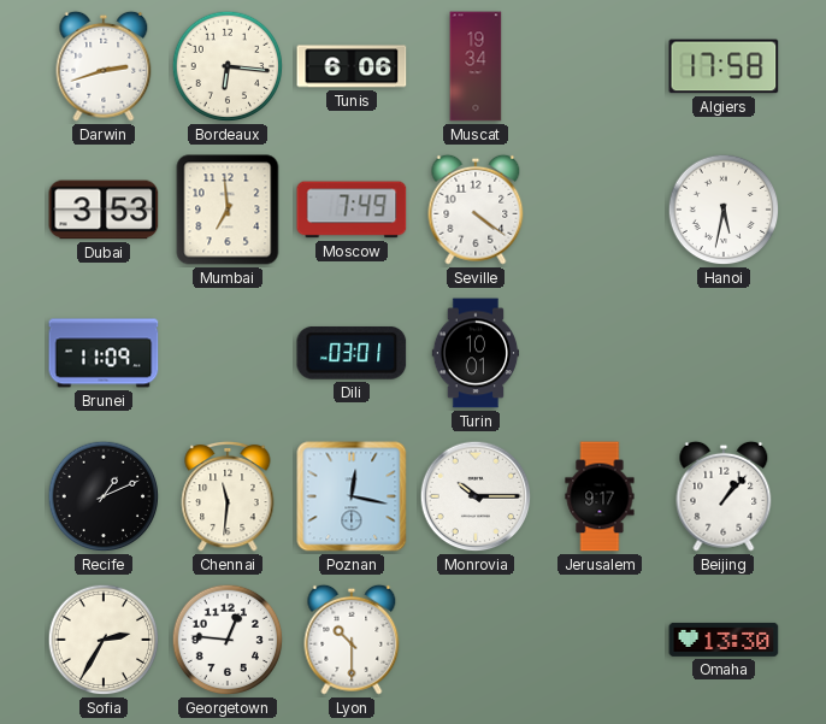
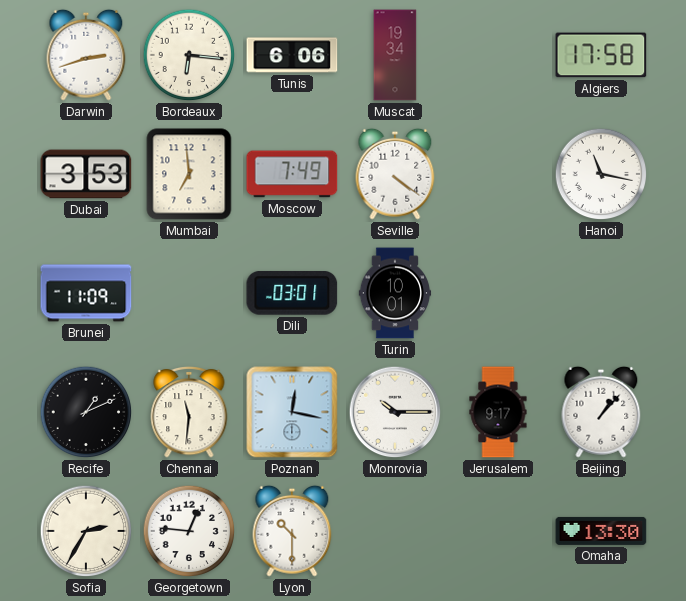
Hanoi: 5:32 -> 11:17 (601, 174)
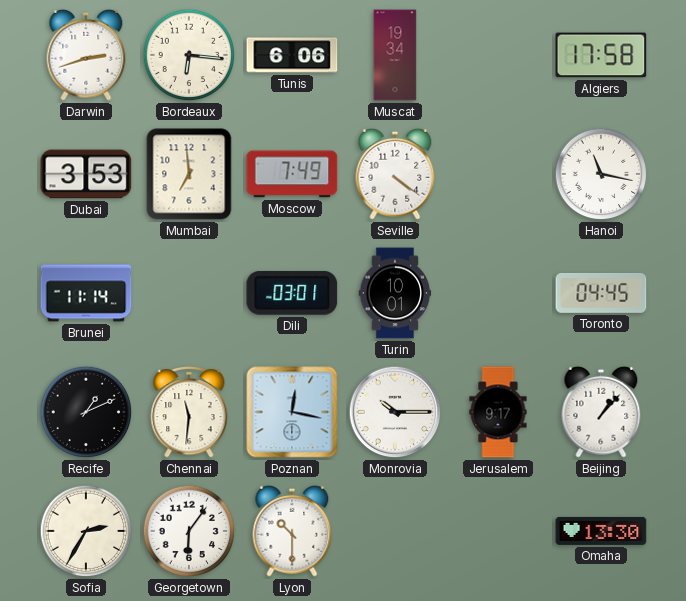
Brunei: 11:09 -> 11:14 (86, 293)
Toronto: none -> 04:45 (601, 293)
Georgetown: 12:46 -> 6:06 (189, 531)
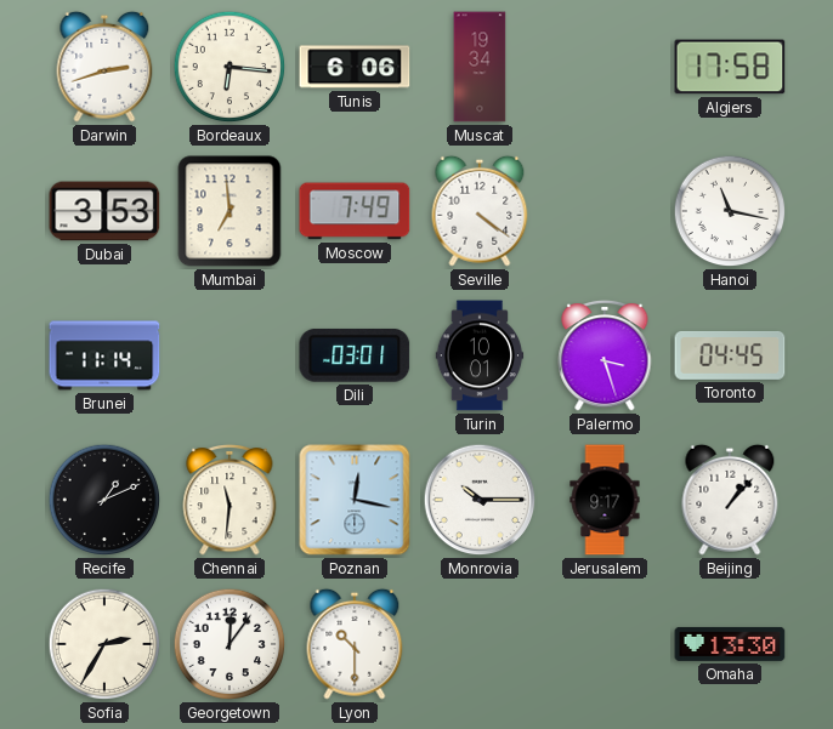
Palermo: none -> 3:27 (605, 355)
Georgetown: 6:06 -> 12:06 (229, 644)
